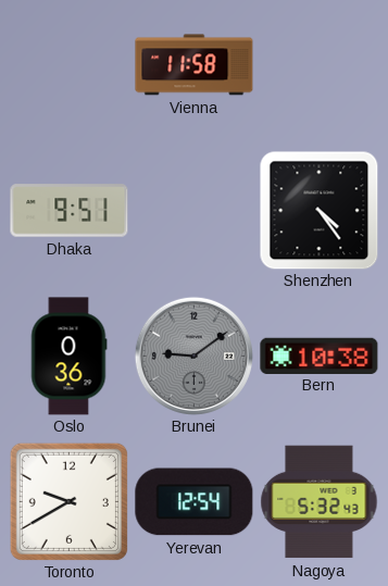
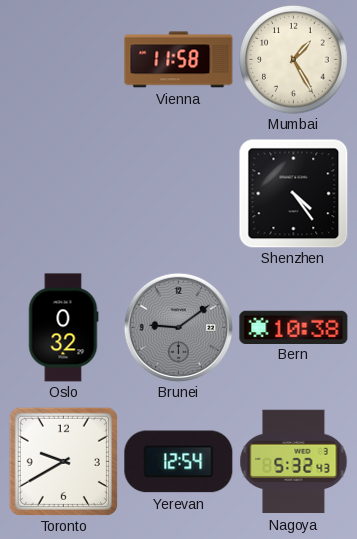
Mumbai: none -> 1:25 (294, 60)
Dhaka: 9:51 -> none (70, 211)
Oslo: 0:36 -> 0:32 (63, 328)
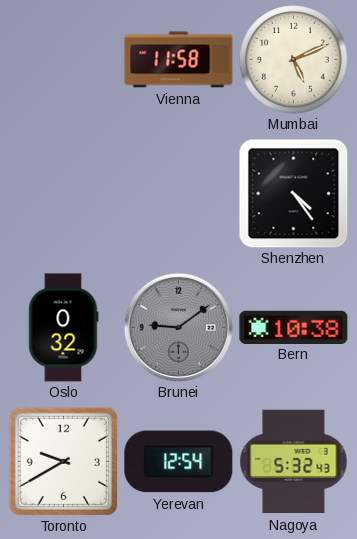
Mumbai: 1:25 -> 5:11 (294, 60)
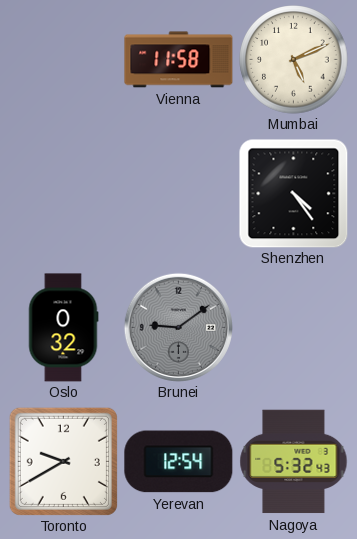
Bern: 10:38 -> none (294, 327)
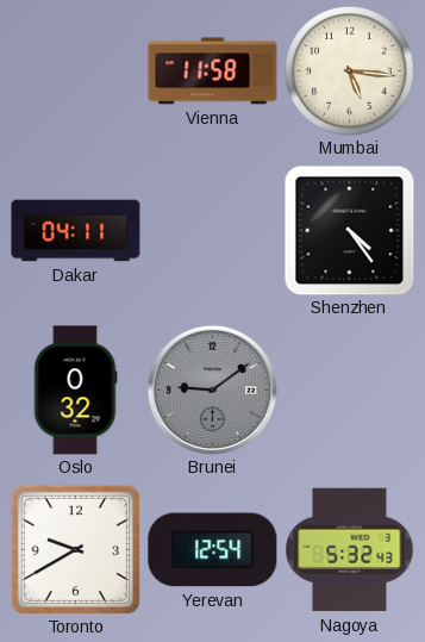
Mumbai: 5:11 -> 5:16 (350, 71)
Dakar: none -> 04:11 (76, 231)
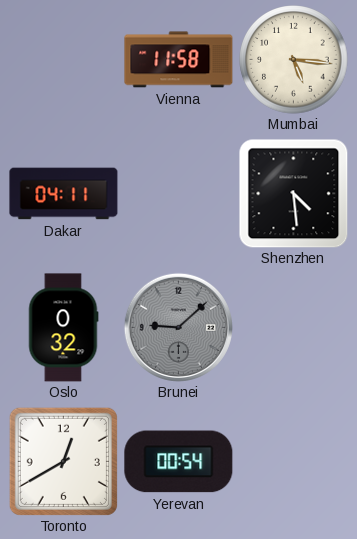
Shenzhen: 4:24 -> 4:29 (293, 193)
Brunei: 9:09 -> 9:08 (178, 327)
Toronto: 9:40 -> 12:40 (63, 461)
Yerevan: 12:54 -> 00:54 (179, 462)
Nagoya: 5:32 -> none (350, 550)
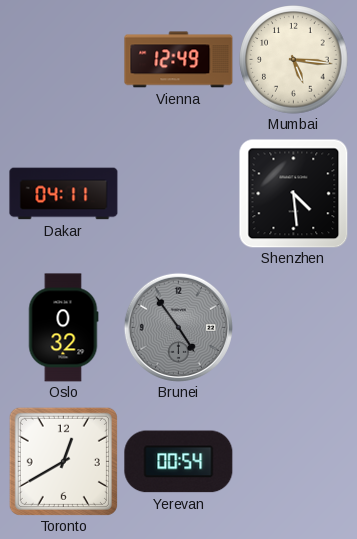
Vienna: 11:58 -> 12:49 (179, 60)
Brunei: 9:08 -> 4:54 (178, 327)
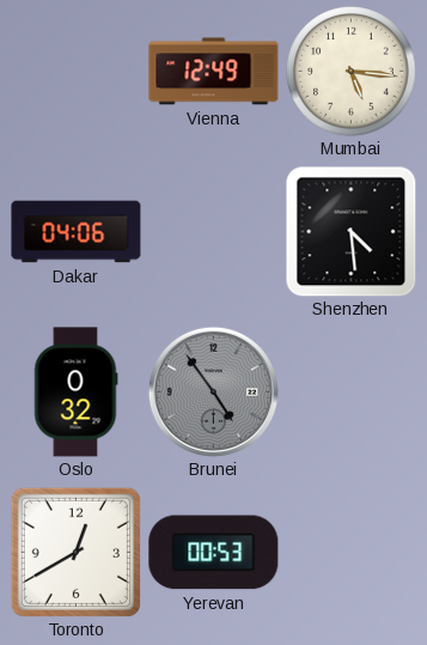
Dakar: 04:11 -> 04:06 (77, 232)
Yerevan: 00:54 -> 00:53 (214, 553)
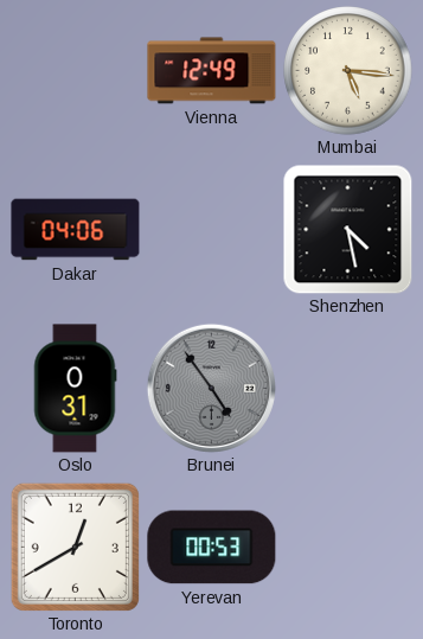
Shenzhen: 4:29 -> 4:28 (347, 229)
Oslo: 0:32 -> 0:31 (75, 389)
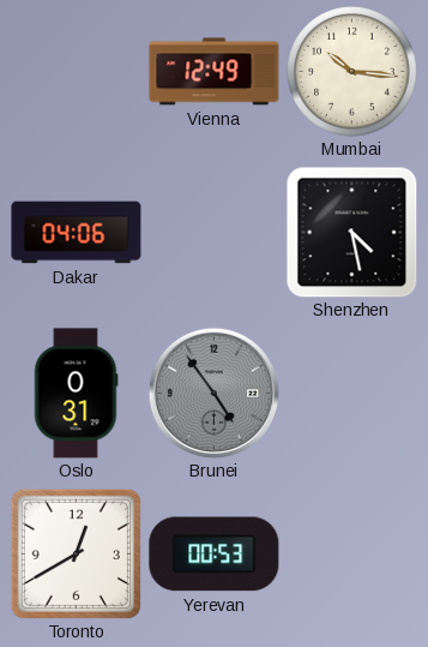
Mumbai: 5:16 -> 10:16 (352, 72)
